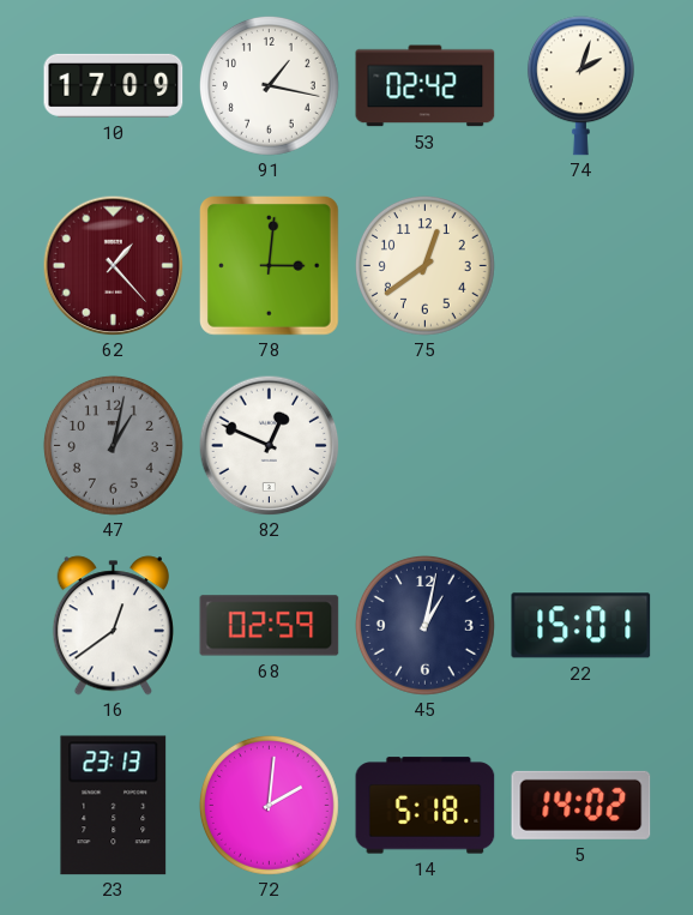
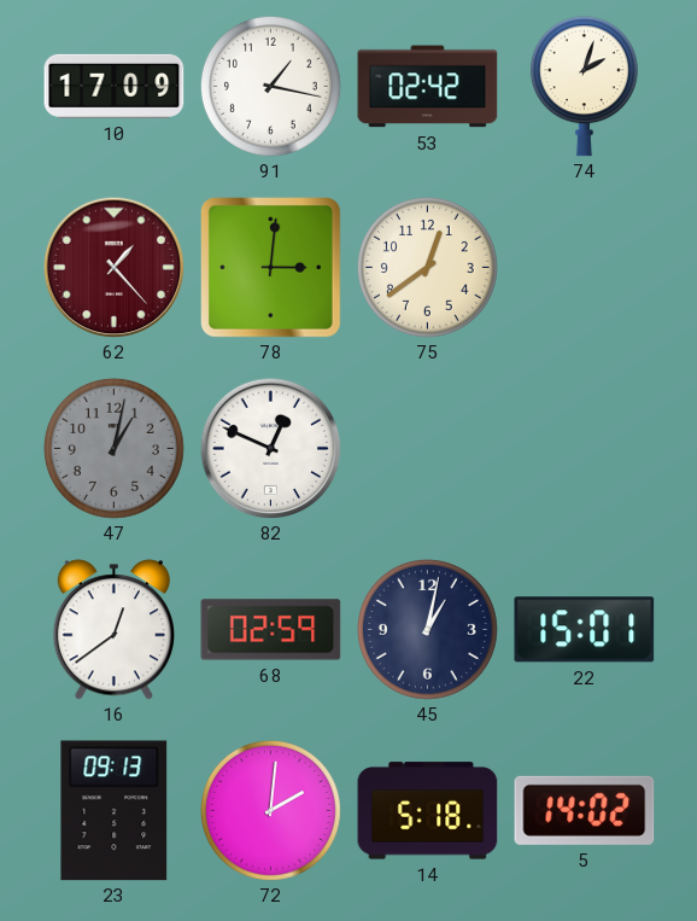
23: 23:13 -> 09:13 (115, 811)
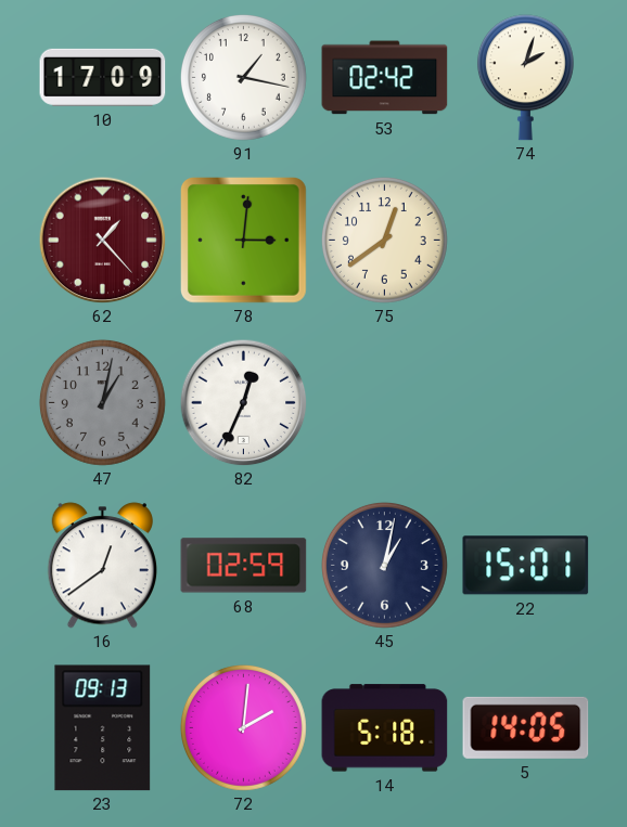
82: 12:49 -> 12:34 (243, 402)
5: 14:02 -> 14:05 (526, 727)
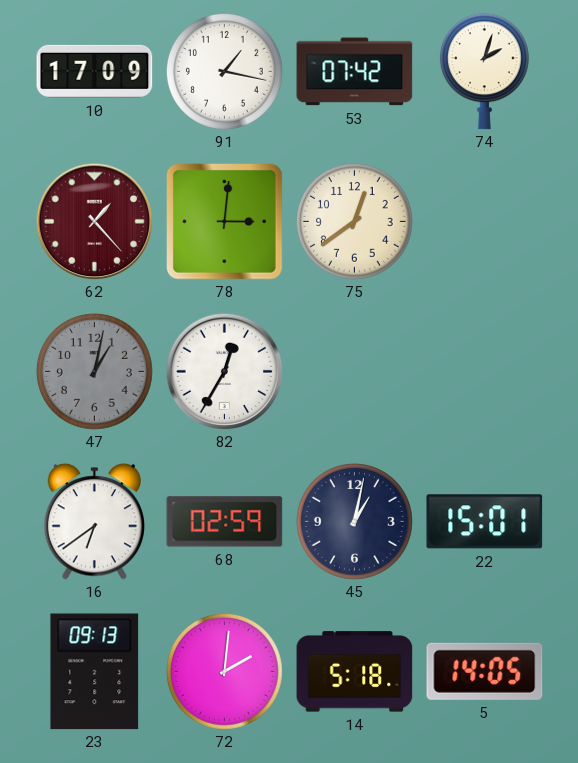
53: 02:42 -> 07:42 (355, 72)
82: 12:34 -> 12:35 (224, 371)
16: 12:39 -> 6:39 (94, 522)
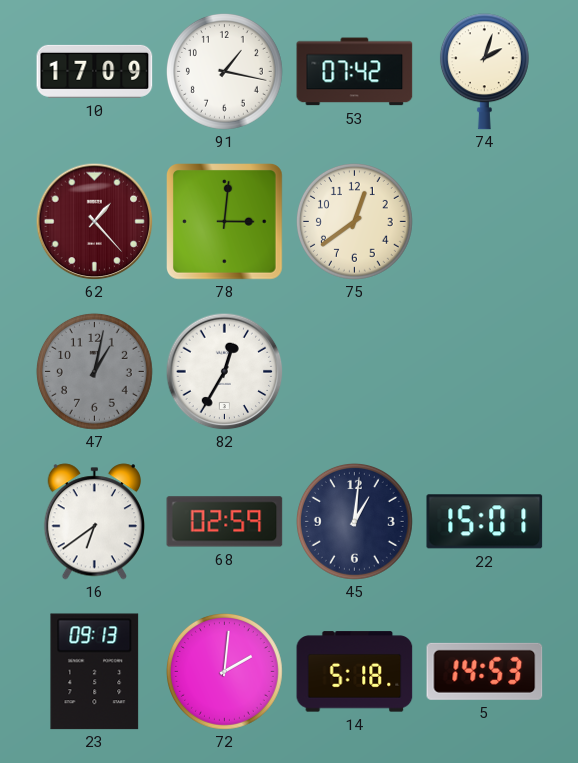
45: 1:02 -> 1:01 (354, 521)
5: 14:05 -> 14:53 (485, 671)
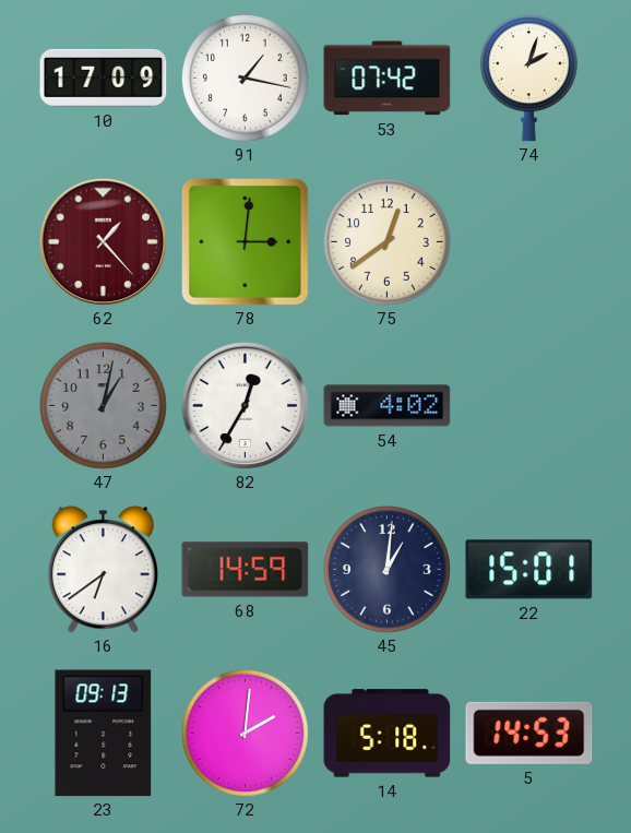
54: none -> 4:02 (388, 406)
68: 02:59 -> 14:59 (246, 570)
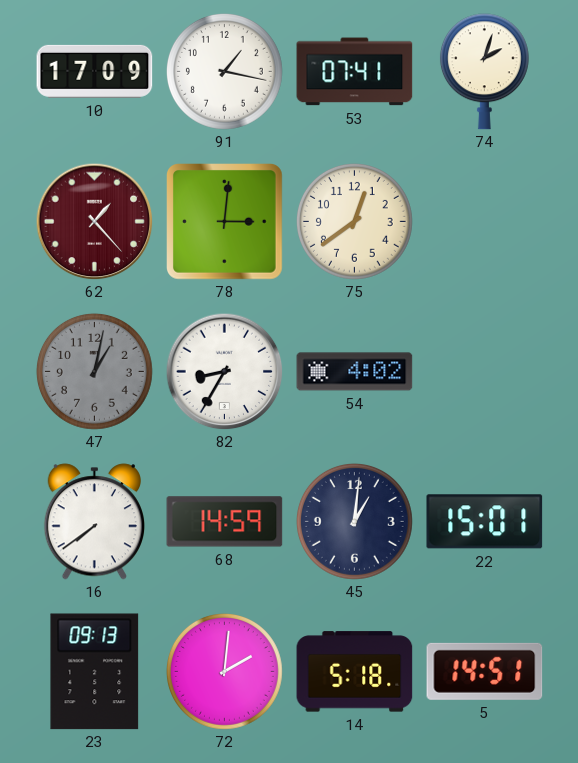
53: 07:42 -> 07:41 (355, 72)
82: 12:35 -> 8:35 (224, 371)
16: 6:39 -> 7:39 (94, 522)
5: 14:53 -> 14:51 (485, 671)
